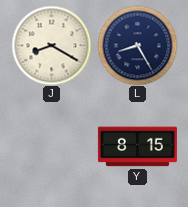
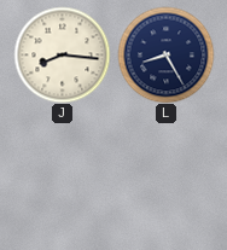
J: 8:20 -> 8:16 (62, 54)
Y: 8:15 -> none (137, 147)
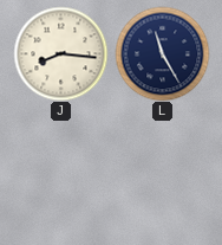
L: 8:25 -> 11:25 (162, 53)
